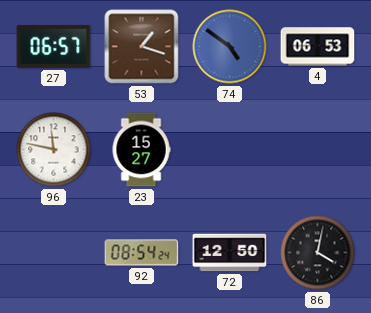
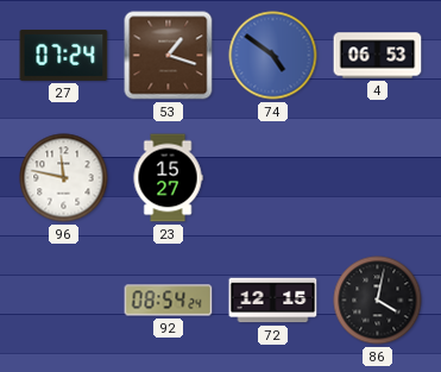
27: 06:57 -> 07:24 (64, 55)
72: 12:50 -> 12:15 (273, 301)
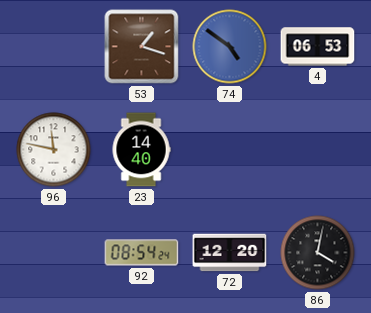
27: 07:24 -> none (64, 55)
23: 15:27 -> 14:40 (141, 150)
72: 12:15 -> 12:20 (230, 253)
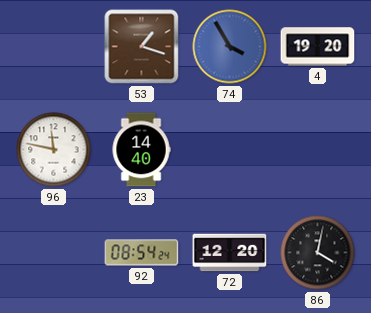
74: 4:51 -> 3:55 (230, 47)
4: 06:53 -> 19:20 (318, 47)
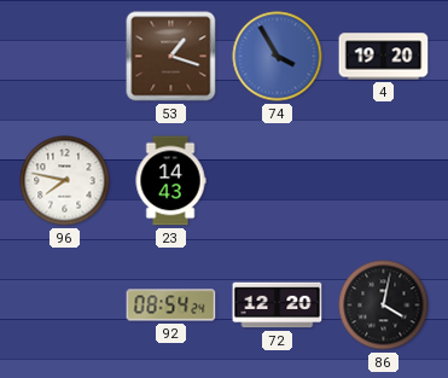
96: 11:47 -> 7:47 (65, 181)
23: 14:40 -> 14:43 (170, 181)
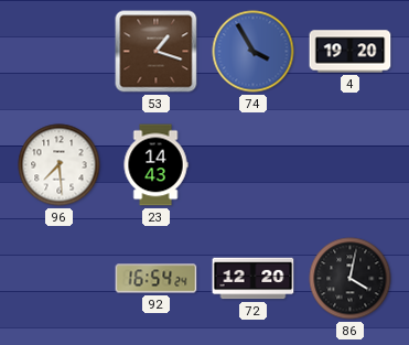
96: 7:47 -> 7:29 (60, 165)
92: 08:54 -> 16:54 (157, 279)
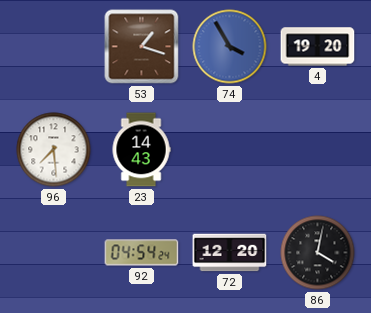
92: 16:54 -> 04:54 (142, 253)
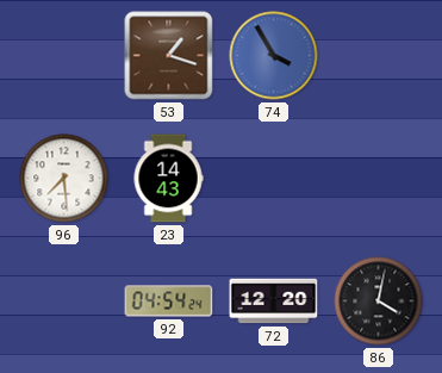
4: 19:20 -> none (318, 47)
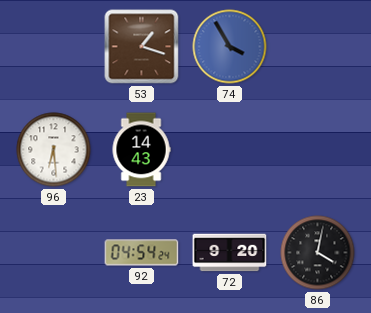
96: 7:29 -> 6:29 (54, 150)
72: 12:20 -> 9:20 (230, 253)
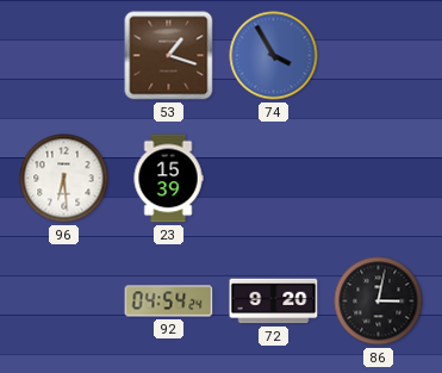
23: 14:43 -> 15:39 (168, 179)
86: 4:02 -> 3:02 (379, 301)
